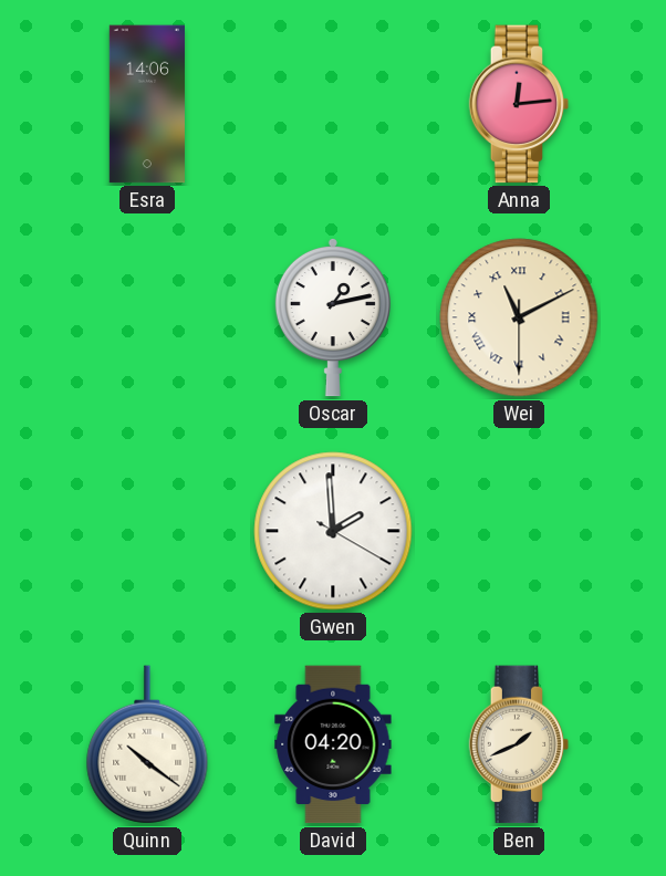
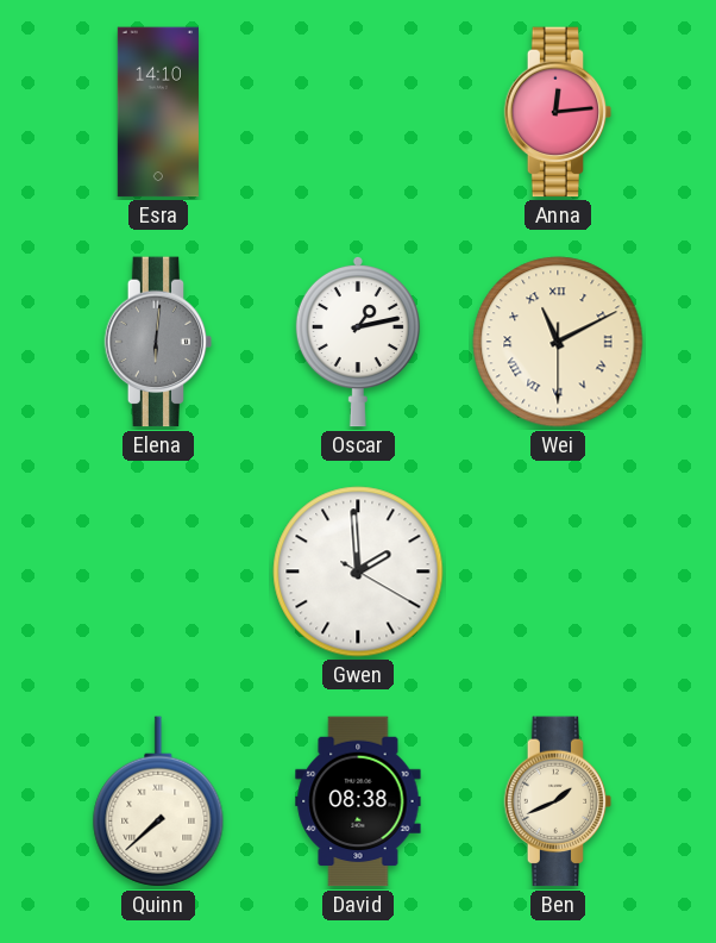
Esra: 14:06 -> 14:10 (158, 112)
Elena: none -> 6:01 (158, 342)
Quinn: 10:21 -> 7:38 (158, 801)
David: 04:20 -> 08:38 (358, 801)
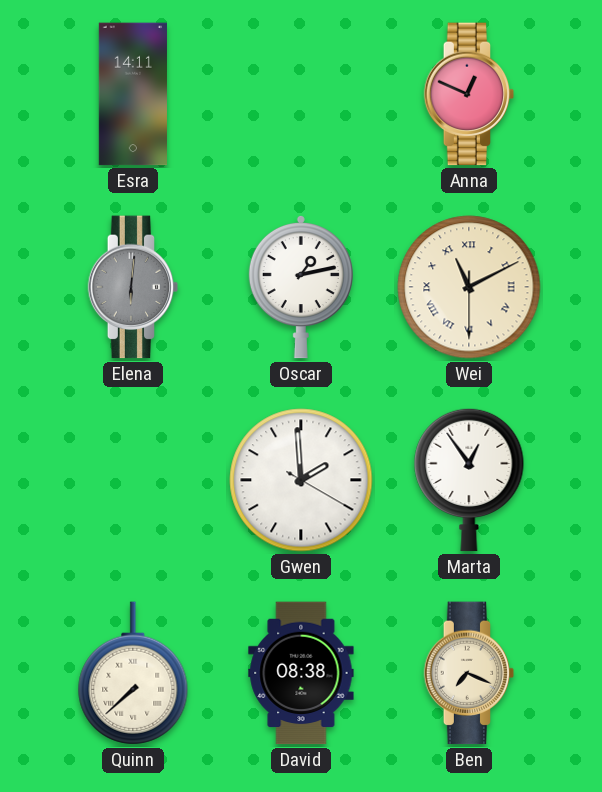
Esra: 14:10 -> 14:11 (133, 94)
Anna: 12:14 -> 12:49 (469, 94)
Marta: none -> 12:54 (469, 480)
Ben: 1:41 -> 7:19 (469, 673)
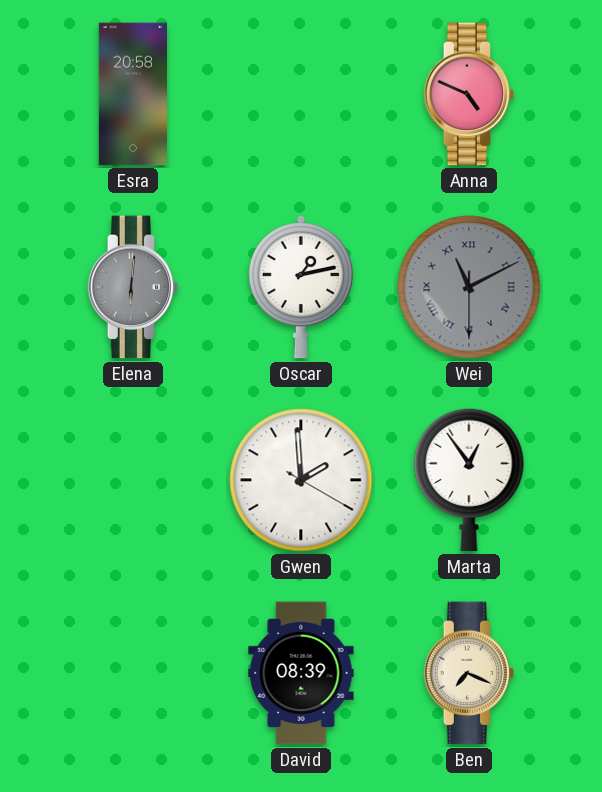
Esra: 14:11 -> 20:58 (133, 94)
Anna: 12:49 -> 4:49 (469, 94)
Wei dial: cream -> grey (469, 287)
Quinn: 7:38 -> none (133, 673)
David: 08:38 -> 08:39 (301, 673)
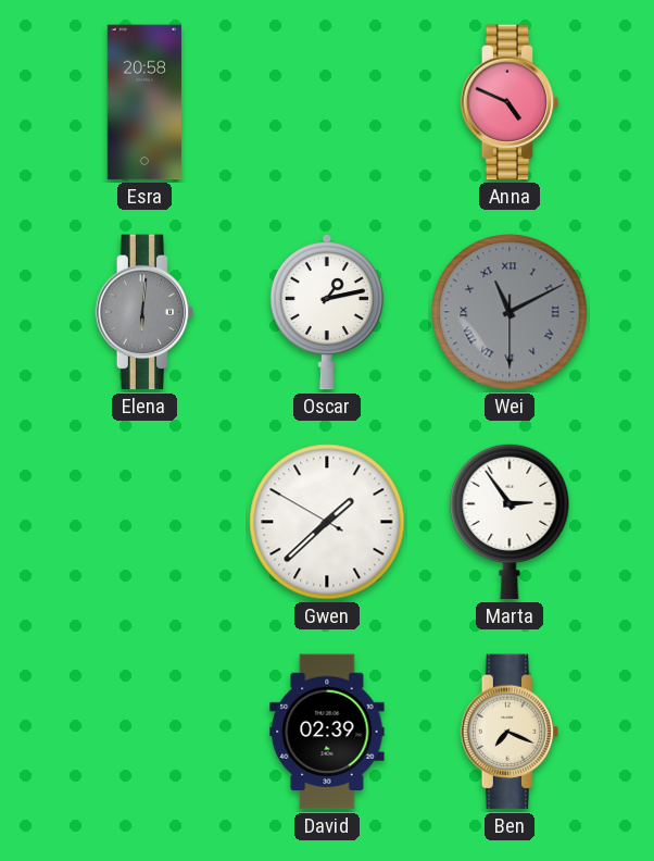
Gwen: 1:59 -> 1:37 (327, 522)
Marta: 12:54 -> 2:54 (510, 522)
David: 08:39 -> 02:39 (327, 732)
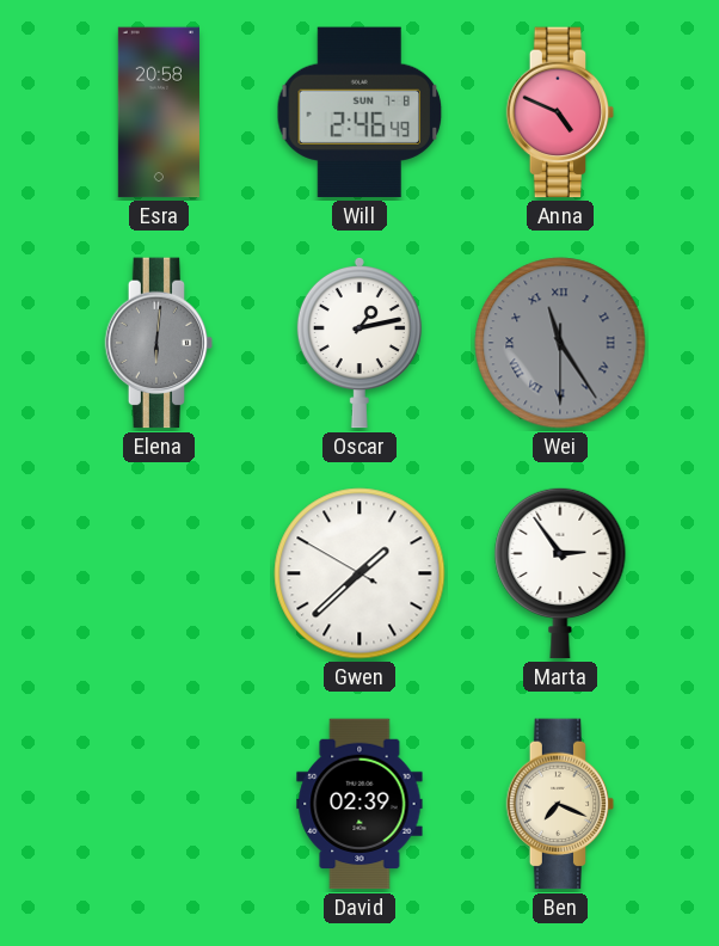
Will: none -> 2:46 (359, 112)
Wei: 11:10 -> 11:24 (560, 343)
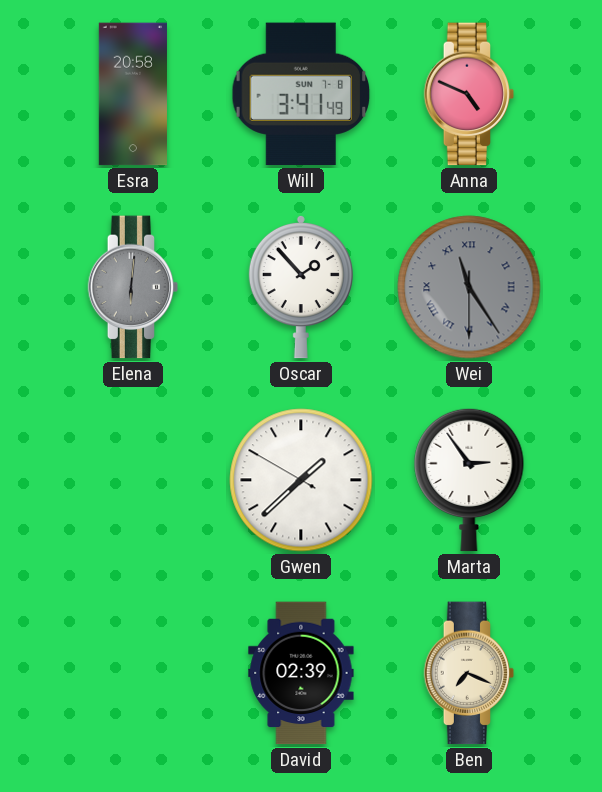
Will: 2:46 -> 3:41 (301, 94)
Oscar: 1:13 -> 1:53 (301, 287)
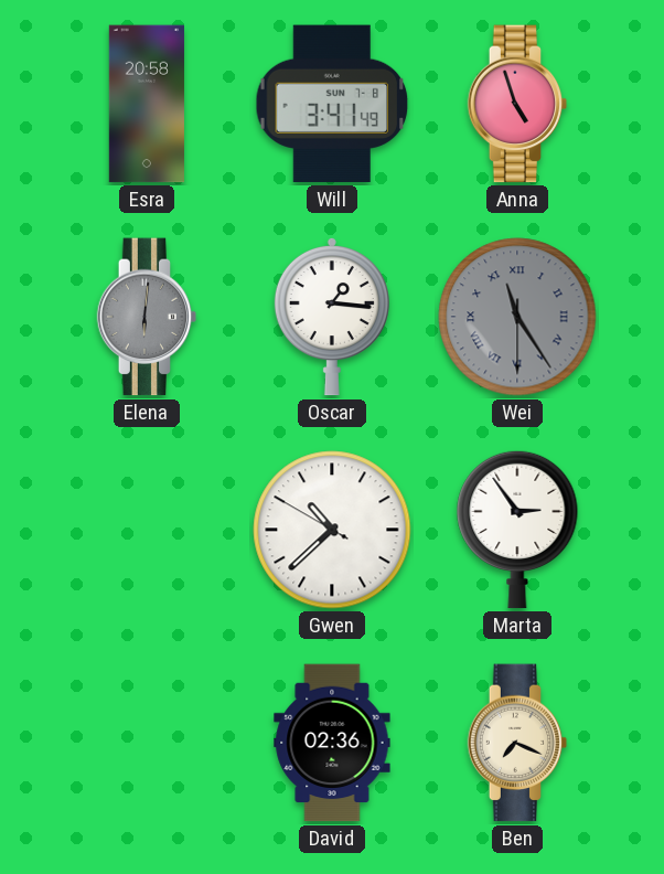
Anna: 4:49 -> 4:57 (517, 104)
Oscar: 1:53 -> 1:16 (332, 317)
Gwen: 1:37 -> 10:37 (332, 530)
David: 02:39 -> 02:36 (332, 743)
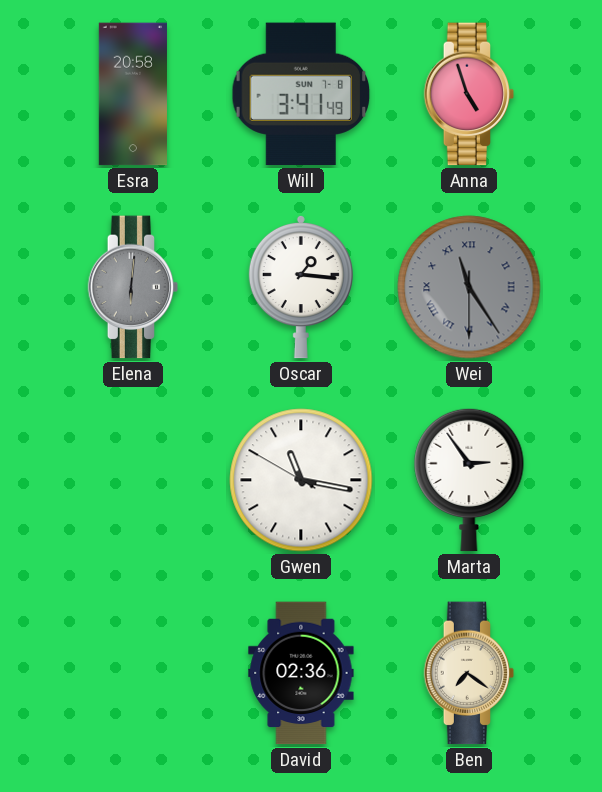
Gwen: 10:37 -> 11:16 (301, 480)
Ben: 7:19 -> 7:21 (469, 673)
